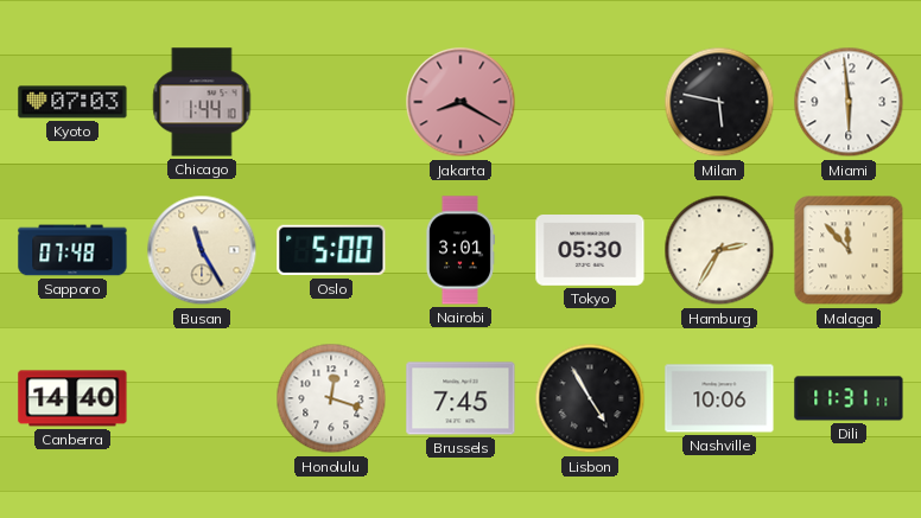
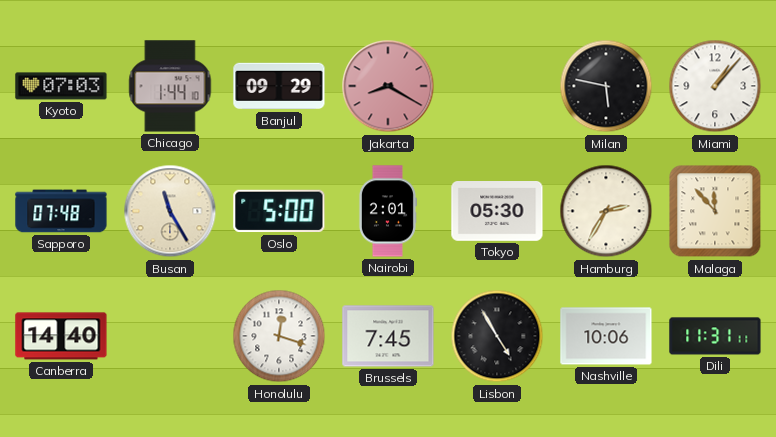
Banjul: none -> 09:29 (279, 86)
Miami: 5:59 -> 1:07 (715, 86)
Nairobi: 3:01 -> 2:01 (387, 211)
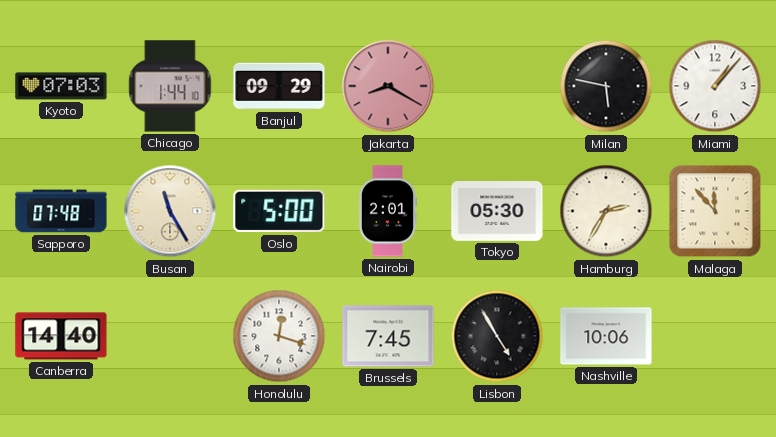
Dili: 11:31 -> none (715, 336)
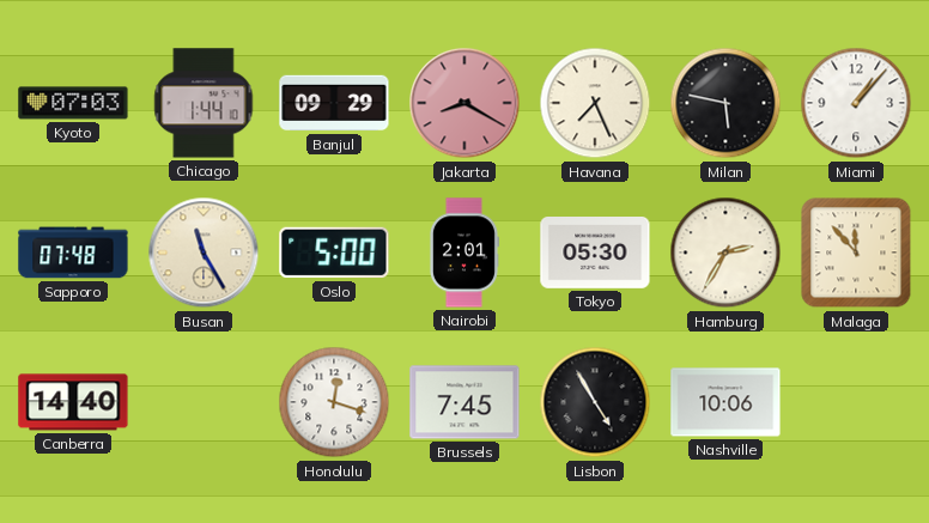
Havana: none -> 7:26 (595, 103)
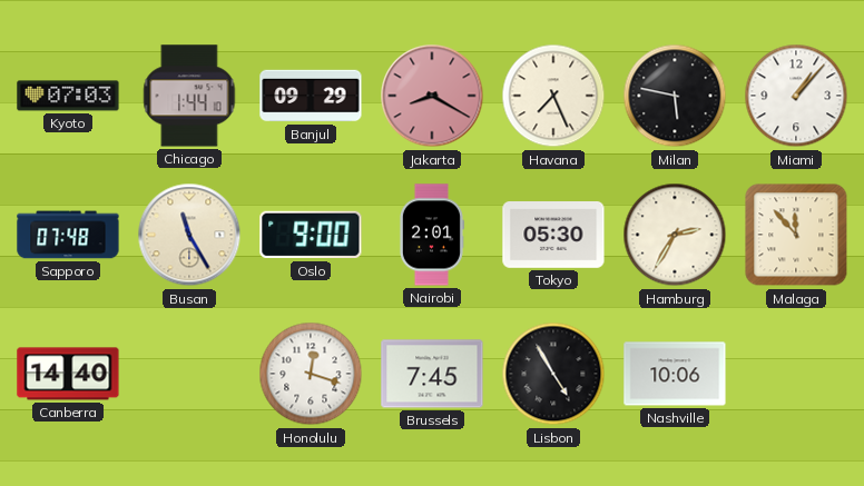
Oslo: 5:00 -> 9:00 (311, 235)
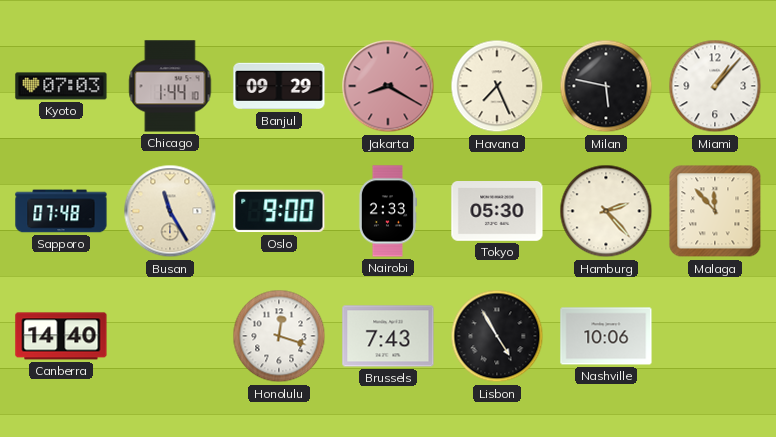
Nairobi: 2:01 -> 2:33 (387, 211)
Hamburg: 2:35 -> 2:23 (606, 211)
Brussels: 7:45 -> 7:43 (388, 336)
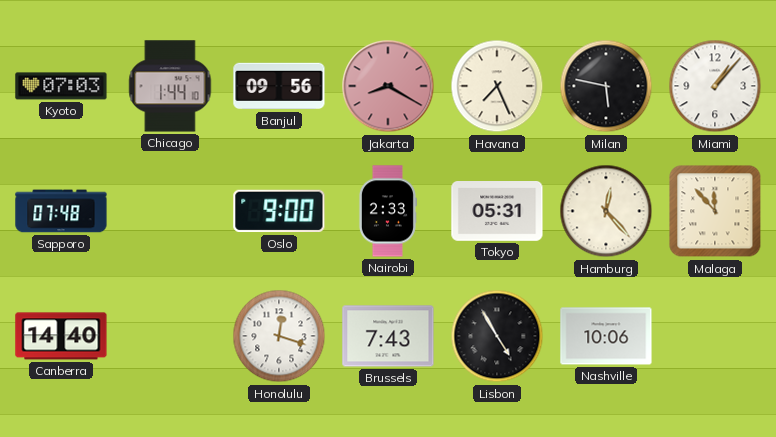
Banjul: 09:29 -> 09:56 (279, 86)
Busan: 11:25 -> none (170, 211)
Tokyo: 05:30 -> 05:31 (497, 211)
Hamburg: 2:23 -> 12:23 (606, 211)
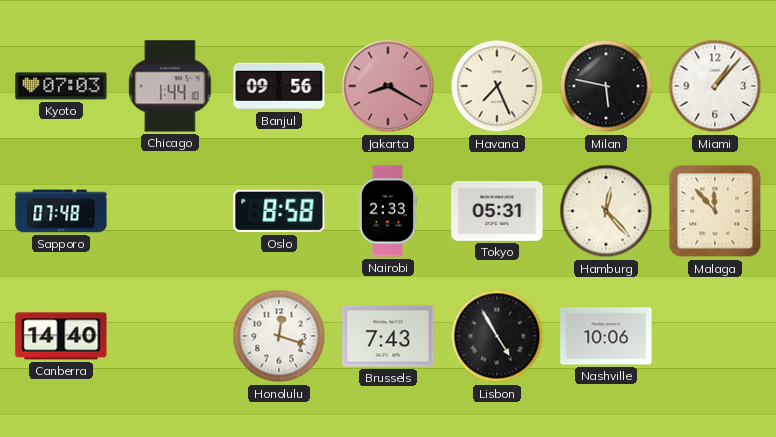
Oslo: 9:00 -> 8:58 (279, 211)
